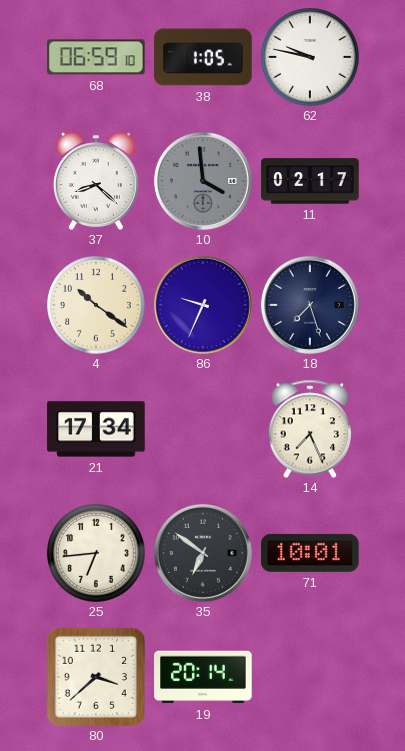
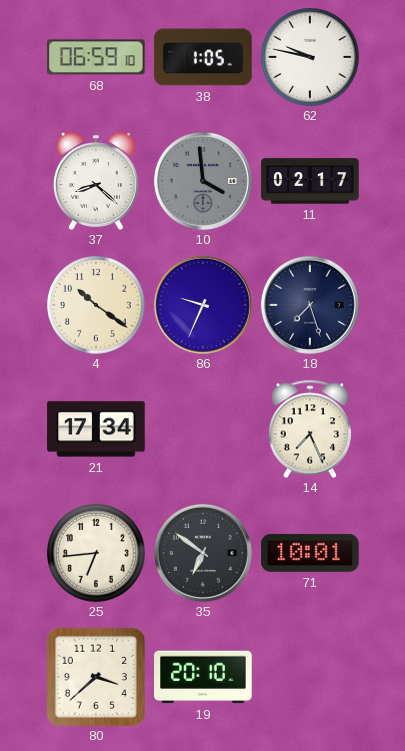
19: 20:14 -> 20:10 (203, 677)
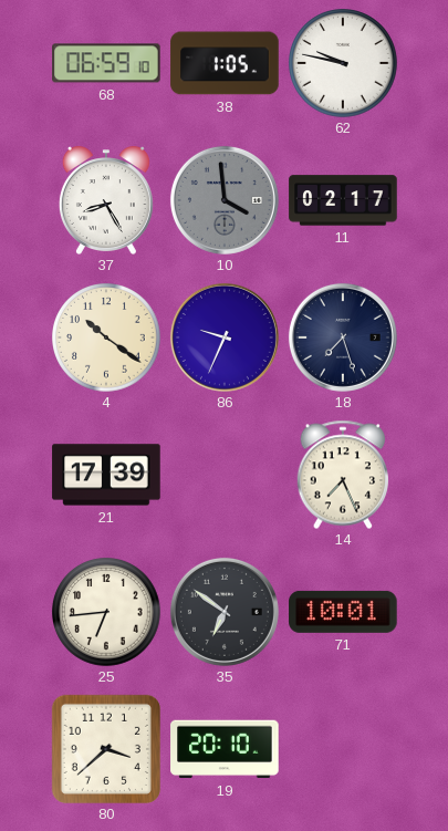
37: 8:22 -> 8:25 (106, 200)
21: 17:34 -> 17:39 (106, 475)
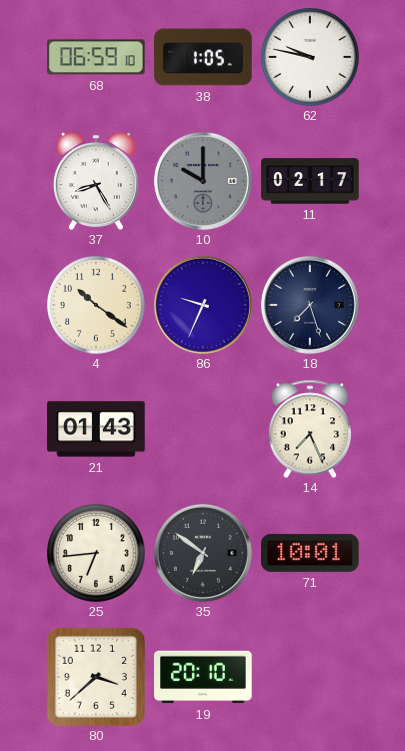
10: 3:59 -> 10:00 (203, 181)
21: 17:39 -> 01:43 (96, 429)
